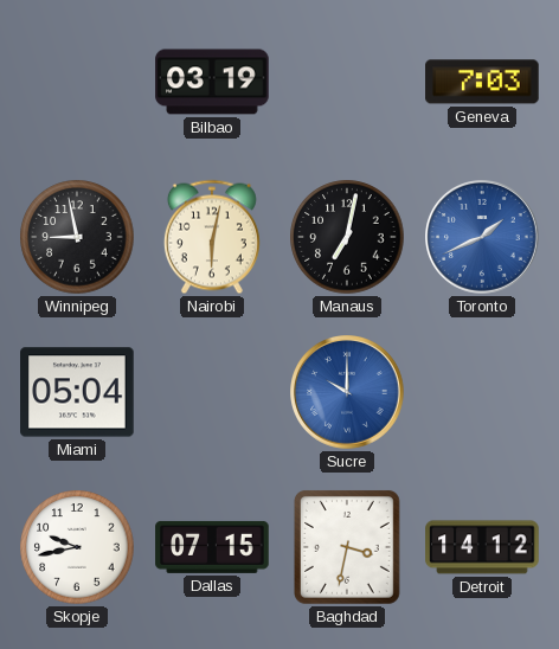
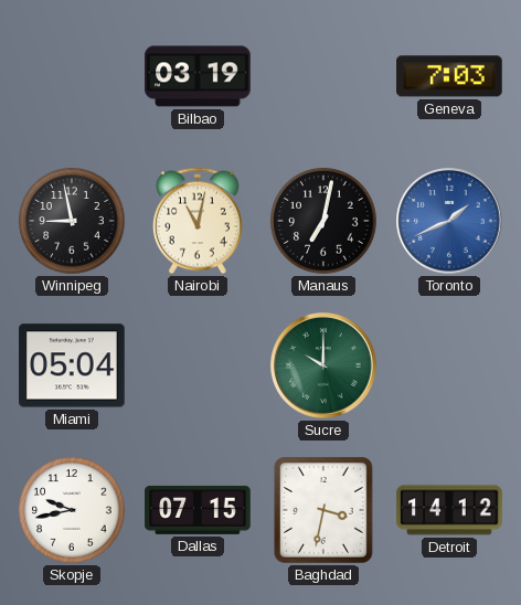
Nairobi: 6:02 -> 11:02 (198, 221)
Sucre dial: blue -> green (325, 367)
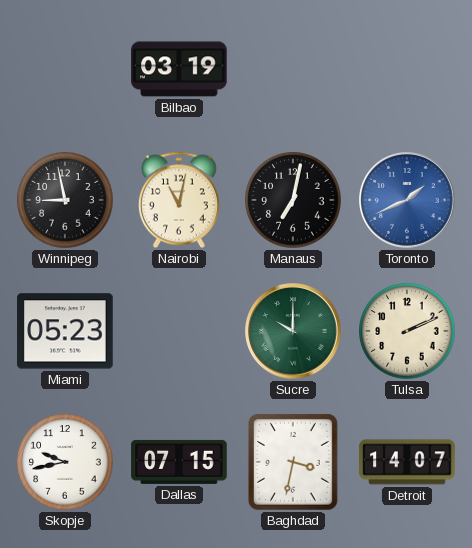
Geneva: 7:03 -> none (449, 76)
Miami: 05:04 -> 05:23 (65, 331)
Tulsa: none -> 2:11 (407, 331)
Detroit: 14:12 -> 14:07 (407, 462)
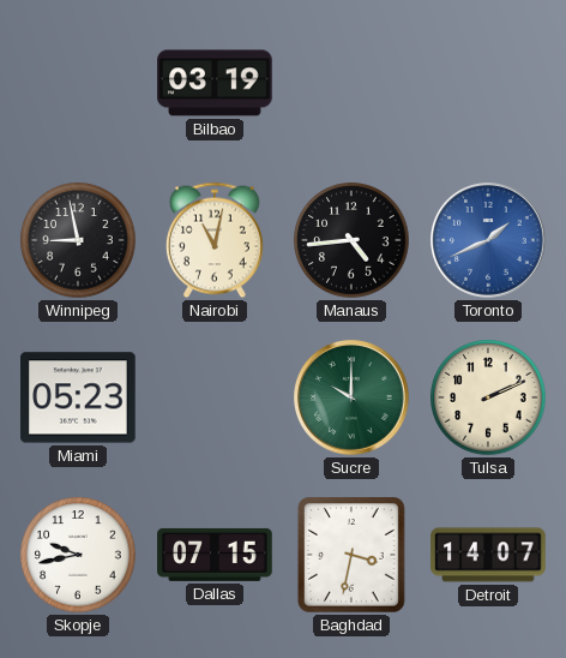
Manaus: 7:02 -> 4:44 (351, 240)
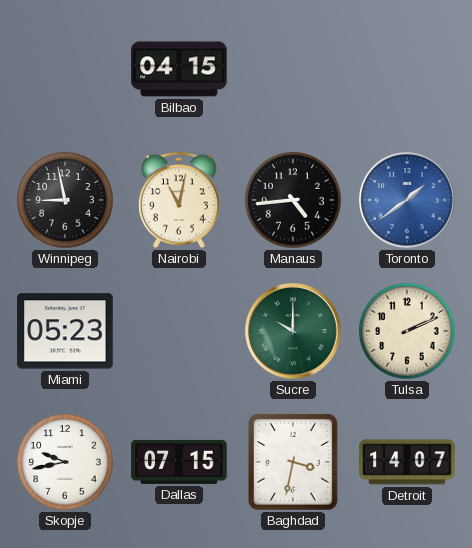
Bilbao: 03:19 -> 04:15 (179, 69)
Toronto: 1:41 -> 1:39 (408, 201)
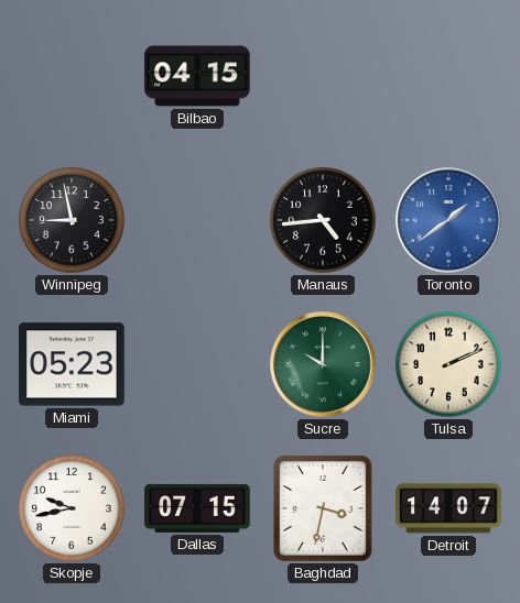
Nairobi: 11:02 -> none (179, 200)
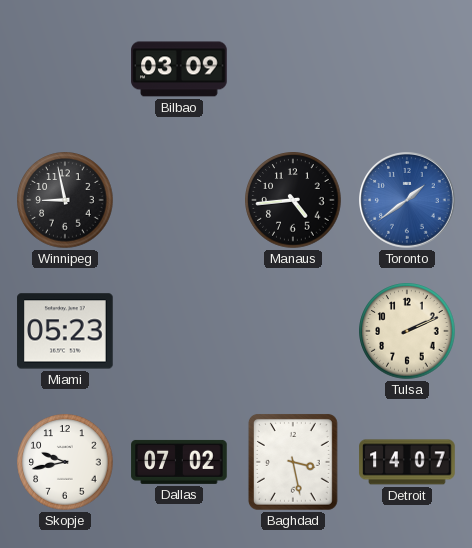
Bilbao: 04:15 -> 03:09 (179, 69)
Sucre: 10:00 -> none (324, 365)
Dallas: 07:15 -> 07:02 (179, 462)
Baghdad: 3:32 -> 3:28 (293, 462)
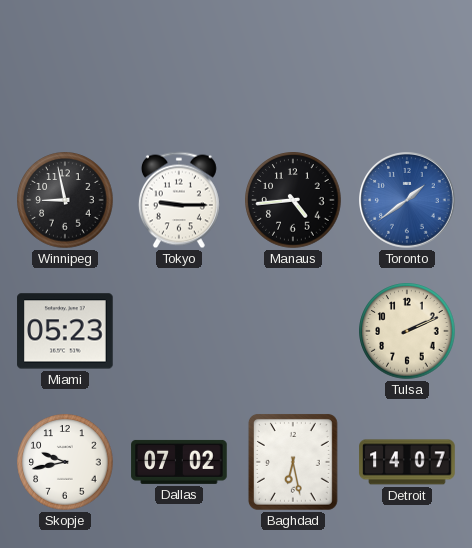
Bilbao: 03:09 -> none (179, 69)
Tokyo: none -> 9:15 (179, 200)
Baghdad: 3:28 -> 6:28 (293, 462)
